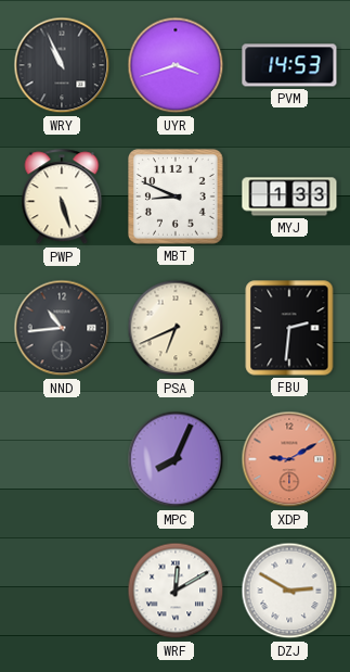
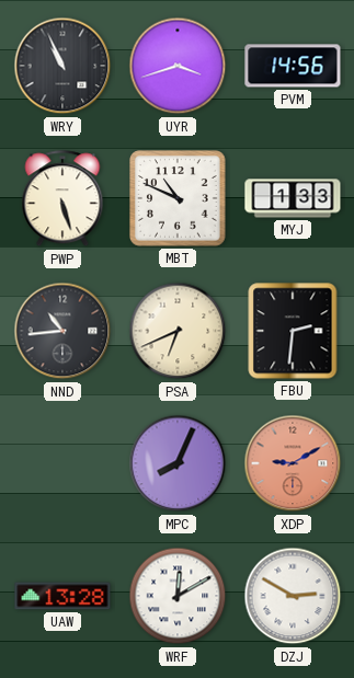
PVM: 14:53 -> 14:56 (293, 66)
MBT: 8:49 -> 10:49 (178, 198)
UAW: none -> 13:28 (62, 596)
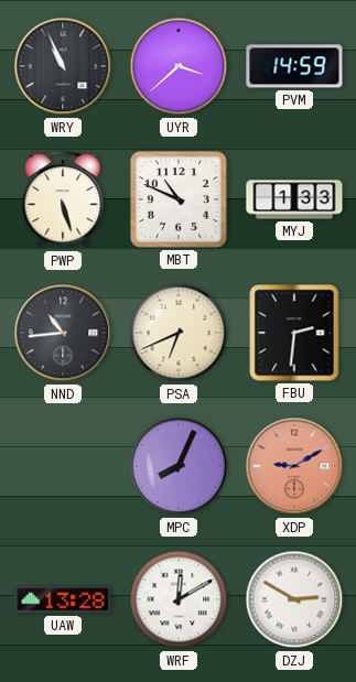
UYR: 3:42 -> 3:38 (179, 66)
PVM: 14:56 -> 14:59 (294, 66)
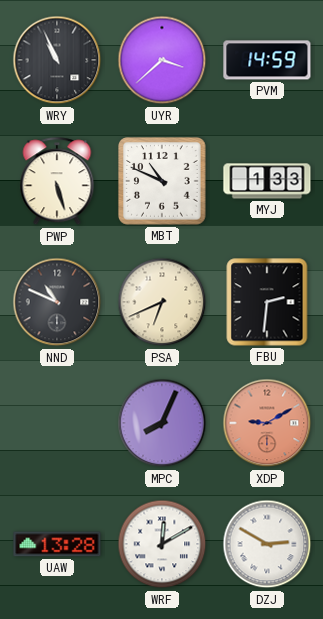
NND: 10:44 -> 10:49 (57, 302)
